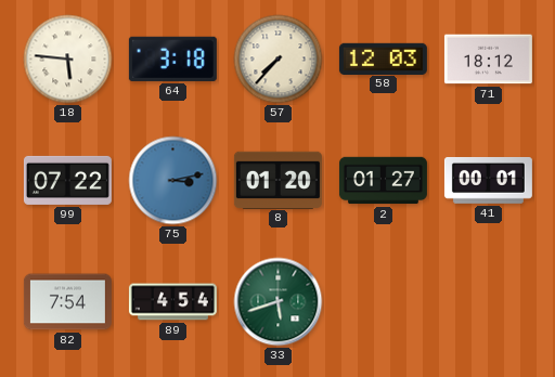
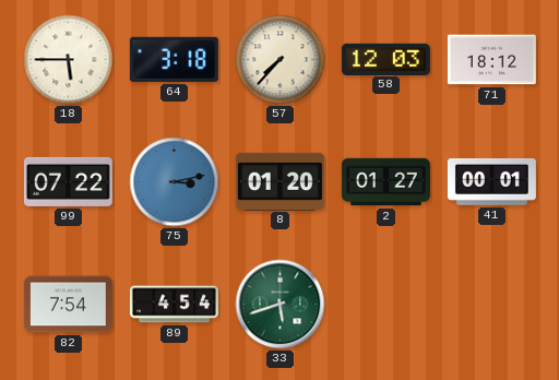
18: 5:46 -> 5:45 (69, 60)
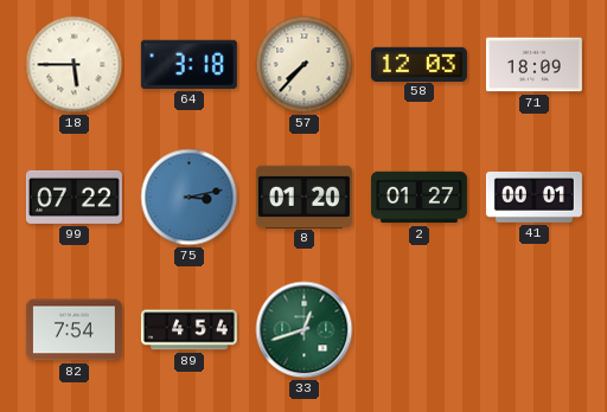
71: 18:12 -> 18:09 (533, 65)
33: 5:42 -> 12:42 (305, 330)
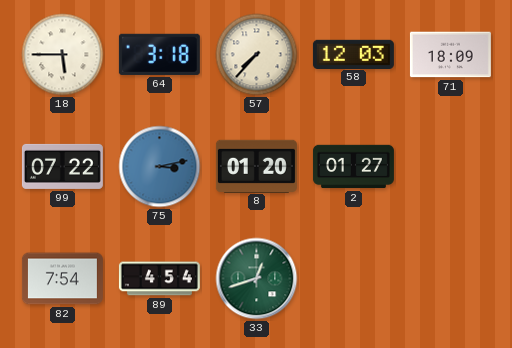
41: 00:01 -> none (533, 198)
